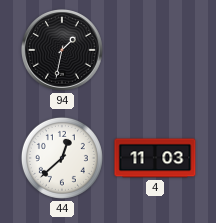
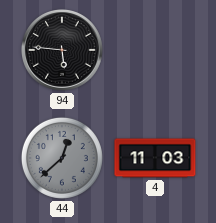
94: 1:32 -> 5:46 (63, 51)
44 dial: white -> grey (62, 158)
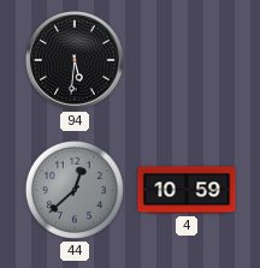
94: 5:46 -> 5:31 (76, 61)
4: 11:03 -> 10:59 (187, 190)
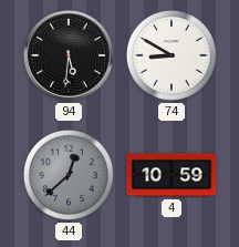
74: none -> 8:50 (172, 55)
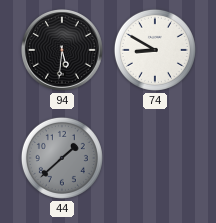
44: 12:38 -> 1:38 (62, 158)
4: 10:59 -> none (172, 175)
